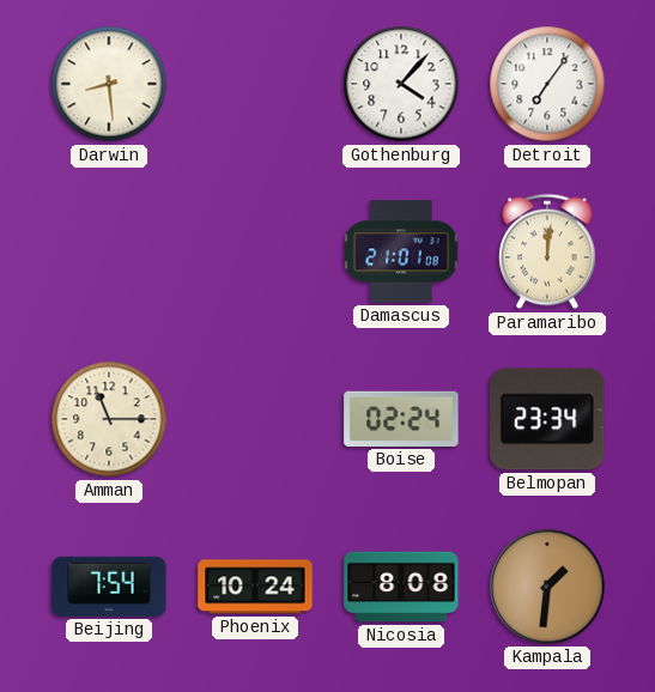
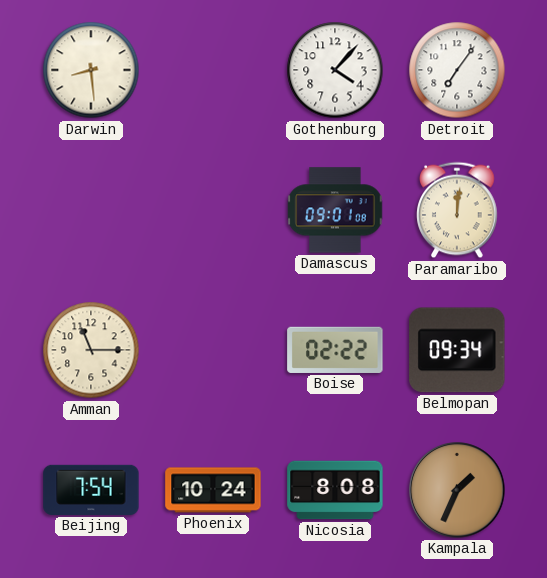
Damascus: 21:01 -> 09:01 (335, 210)
Boise: 02:24 -> 02:22 (335, 350)
Belmopan: 23:34 -> 09:34 (457, 350)
Kampala: 1:31 -> 1:34 (457, 490)
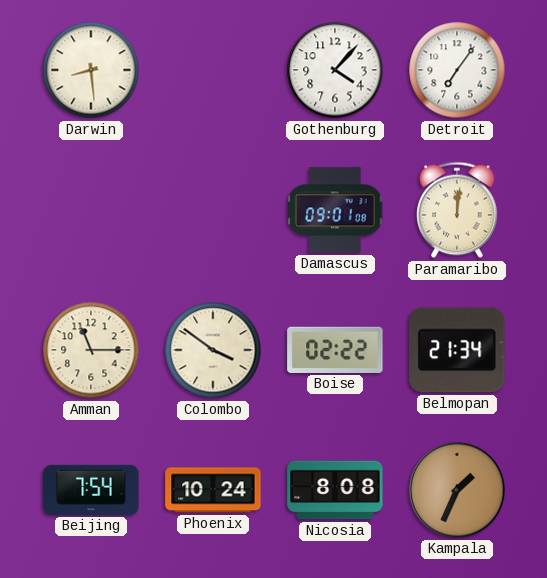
Colombo: none -> 3:51 (213, 350)
Belmopan: 09:34 -> 21:34 (457, 350)
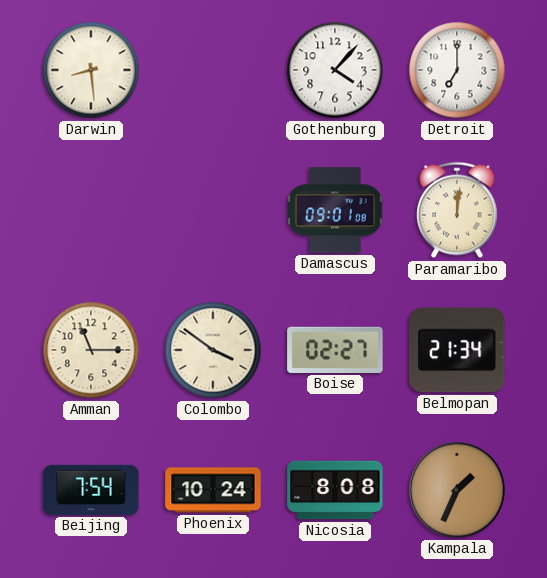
Detroit: 7:06 -> 7:00 (457, 70)
Boise: 02:22 -> 02:27 (335, 350)
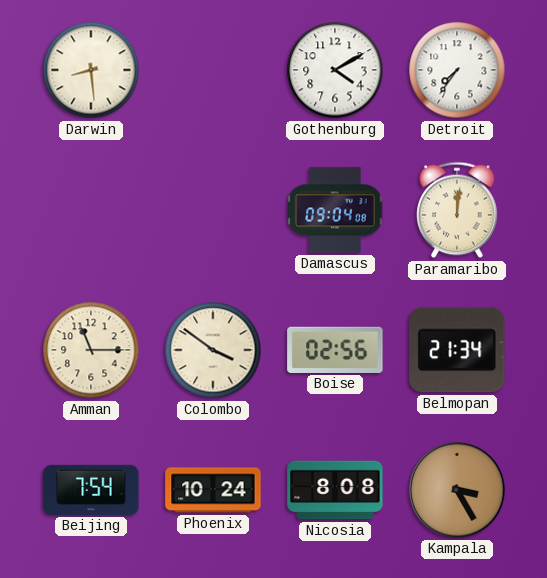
Gothenburg: 4:07 -> 4:10 (335, 70)
Detroit: 7:00 -> 7:36 (457, 70)
Damascus: 09:01 -> 09:04 (335, 210)
Boise: 02:27 -> 02:56 (335, 350)
Kampala: 1:34 -> 3:25 (457, 490)
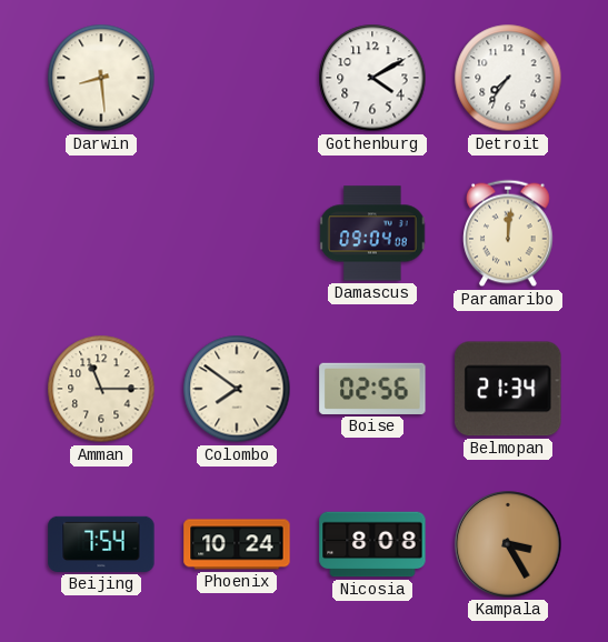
Colombo: 3:51 -> 7:51 (237, 389)
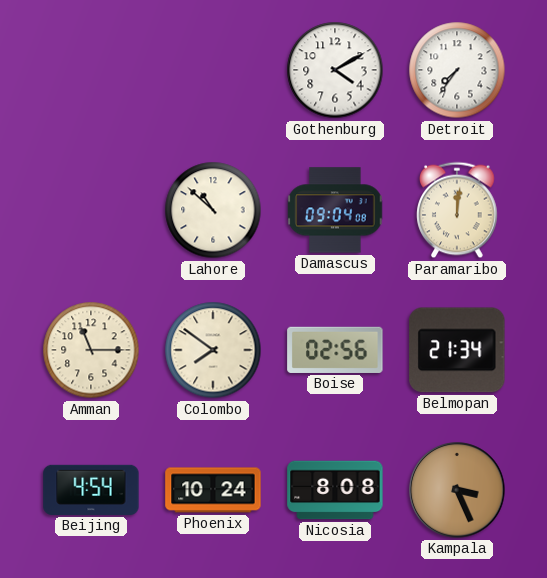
Darwin: 8:29 -> none (101, 78)
Lahore: none -> 10:52 (213, 210)
Beijing: 7:54 -> 4:54 (91, 490)
Kampala: 3:25 -> 3:26 (457, 490)
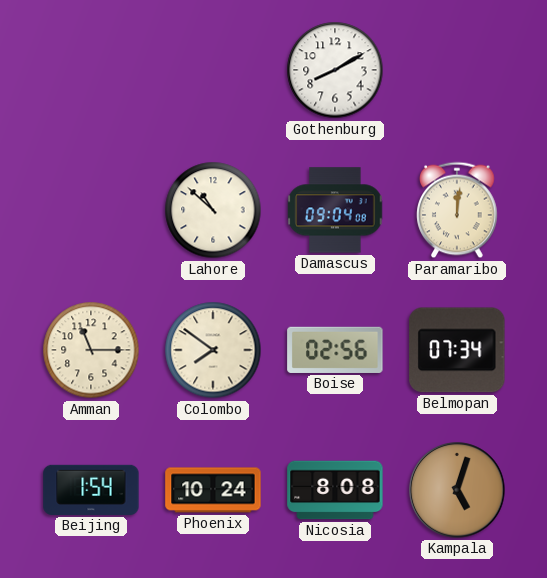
Gothenburg: 4:10 -> 8:10 (335, 70)
Detroit: 7:36 -> none (457, 70)
Belmopan: 21:34 -> 07:34 (457, 350)
Beijing: 4:54 -> 1:54 (91, 490)
Kampala: 3:26 -> 5:03 (457, 490)
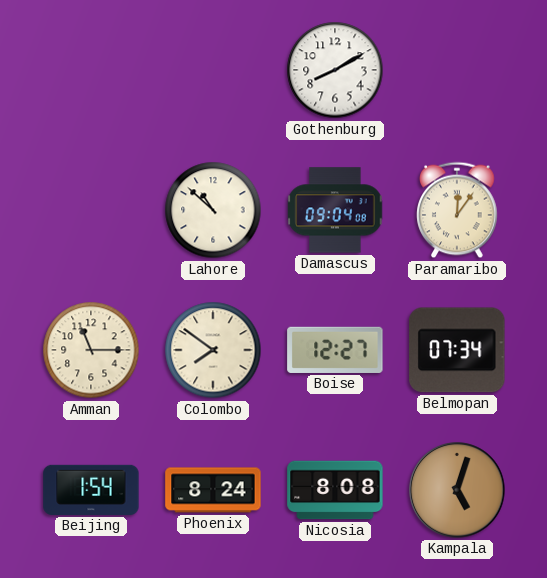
Paramaribo: 12:01 -> 12:06 (457, 210)
Boise: 02:56 -> 12:27 (335, 350)
Phoenix: 10:24 -> 8:24 (213, 490)
